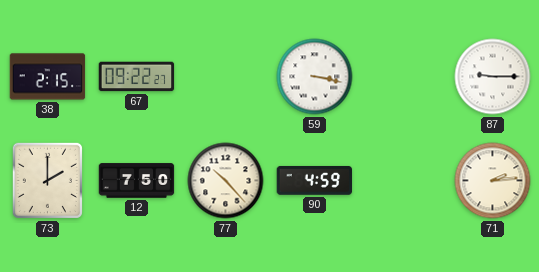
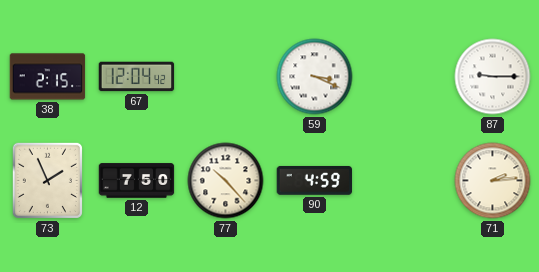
67: 09:22 -> 12:04 (137, 77)
59: 3:17 -> 3:19 (315, 77)
73: 2:00 -> 1:56 (47, 180)
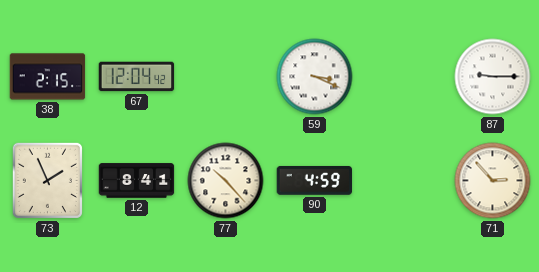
12: 7:50 -> 8:41 (137, 181)
71: 2:14 -> 2:53 (493, 181)
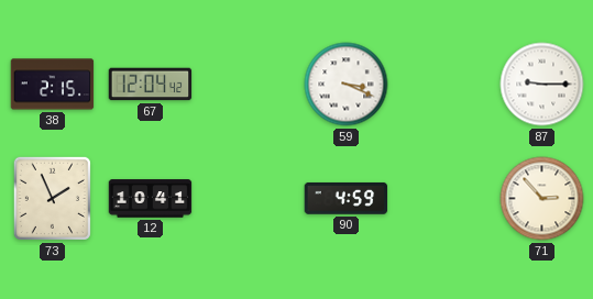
12: 8:41 -> 10:41 (151, 199)
77: 10:23 -> none (226, 181)
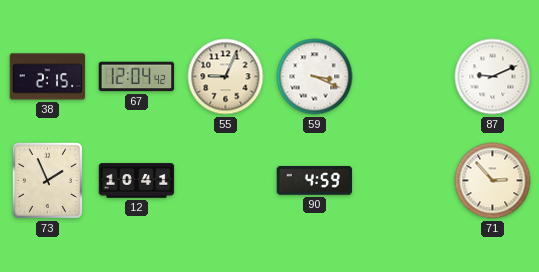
55: none -> 9:04 (226, 77)
87: 9:15 -> 9:11 (493, 77)
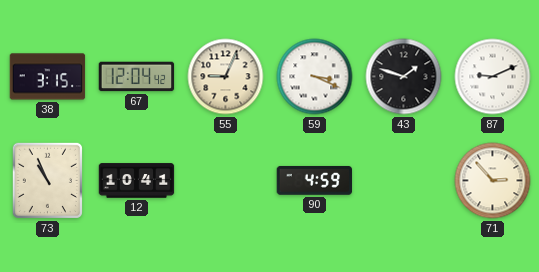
38: 2:15 -> 3:15 (48, 77)
43: none -> 1:48 (404, 77)
73: 1:56 -> 10:56 (47, 180)
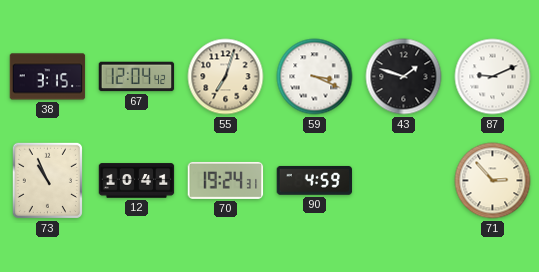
55: 9:04 -> 7:03 (226, 77)
70: none -> 19:24 (226, 180)
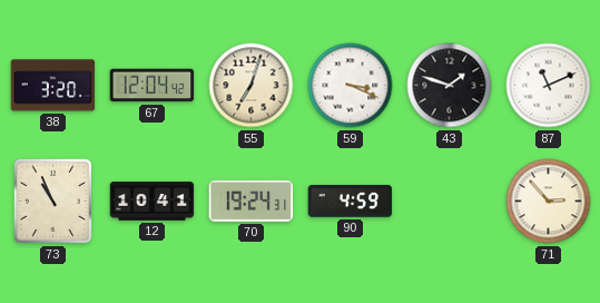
38: 3:15 -> 3:20 (53, 86)
87: 9:11 -> 11:11 (549, 86)
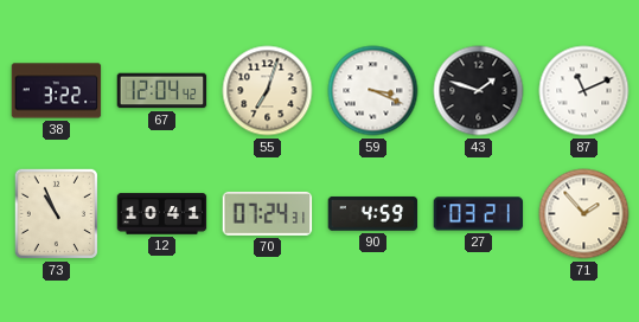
38: 3:20 -> 3:22 (57, 91)
70: 19:24 -> 07:24 (268, 213)
27: none -> 03:21 (479, 214)
71: 2:53 -> 1:53 (584, 214)
